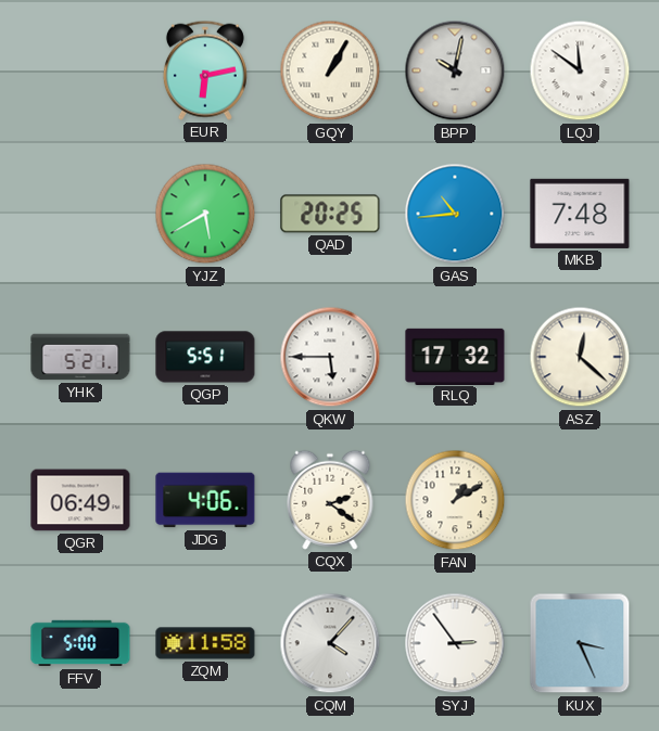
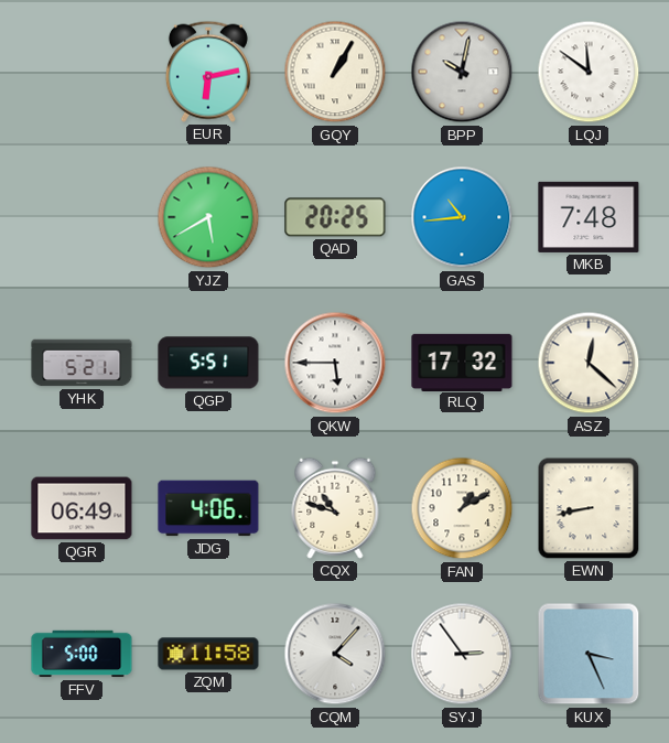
CQX: 2:21 -> 10:48 (335, 508)
EWN: none -> 8:43 (589, 508)
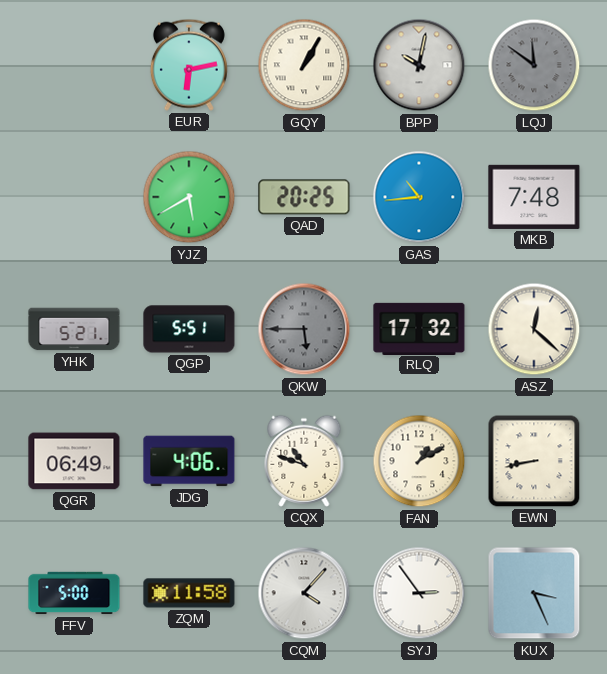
LQJ dial: white -> grey (534, 65)
QKW dial: white -> grey (304, 329)
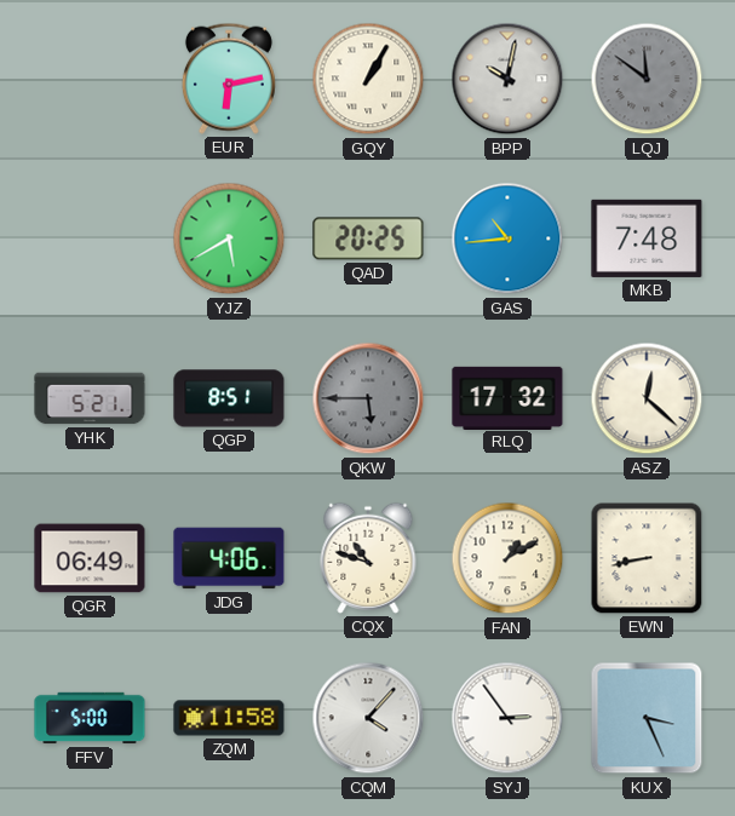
QGP: 5:51 -> 8:51 (229, 398)
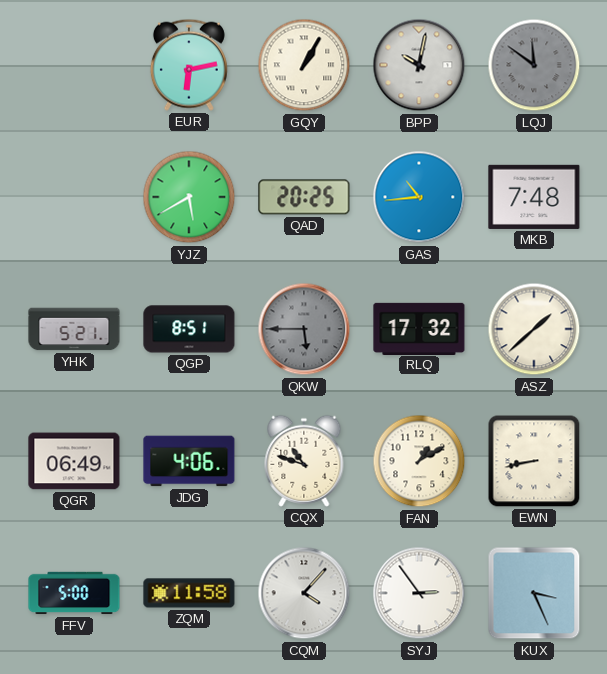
ASZ: 12:22 -> 1:38 (534, 329)
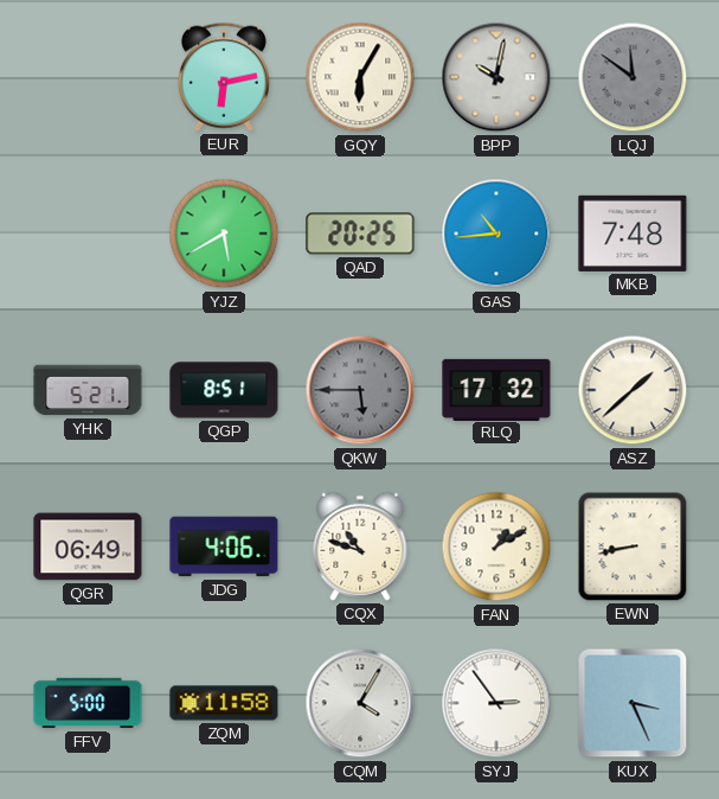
GQY: 1:05 -> 6:05 (360, 77)
CQM: 4:07 -> 4:05 (360, 703)
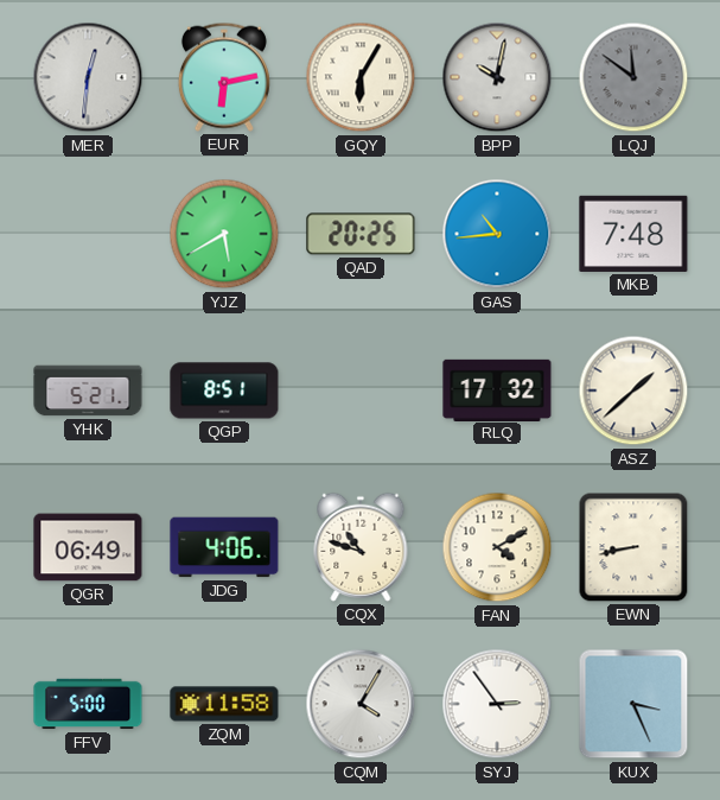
MER: none -> 12:31 (88, 77)
QKW: 5:45 -> none (360, 390)
FAN: 1:10 -> 4:10 (497, 547)
